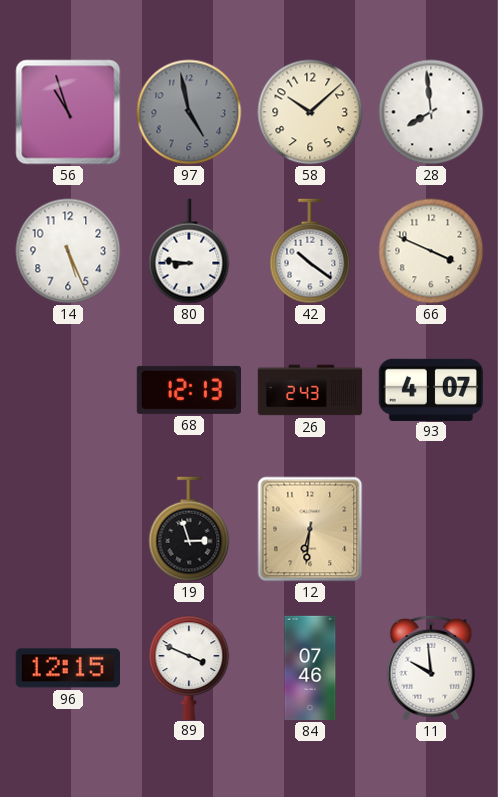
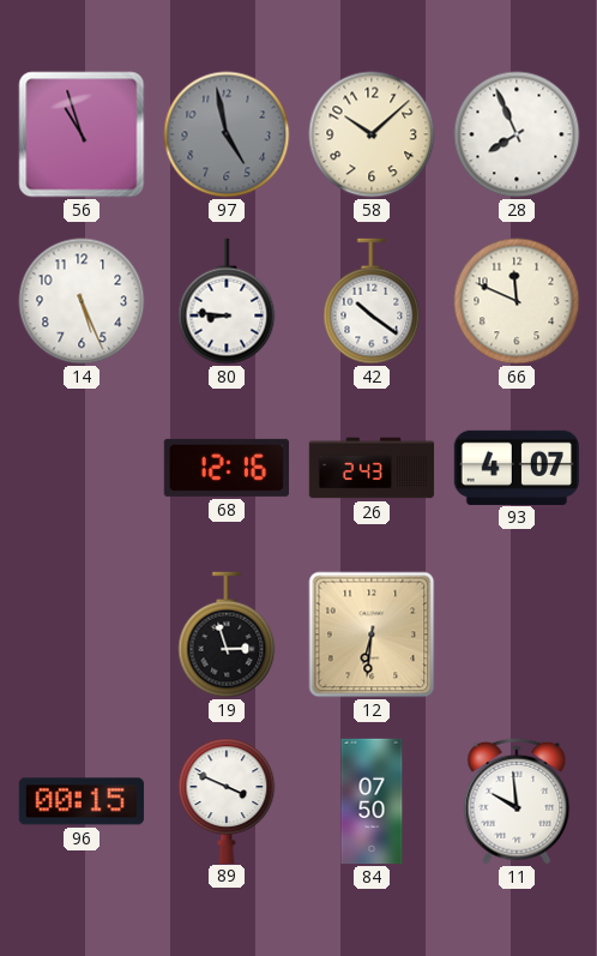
28: 7:59 -> 7:56 (517, 134)
66: 3:49 -> 11:49 (517, 301)
68: 12:13 -> 12:16 (225, 468)
96: 12:15 -> 00:15 (82, 801)
84: 07:46 -> 07:50 (372, 801)
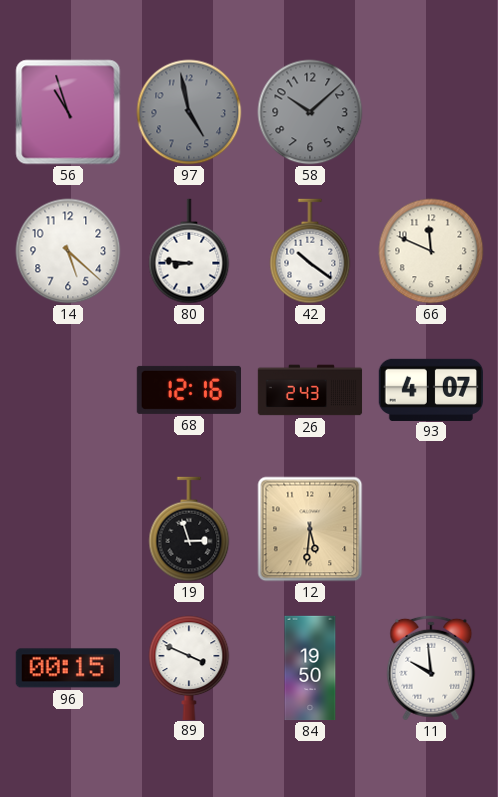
58 dial: cream -> grey (310, 112)
28: 7:56 -> none (517, 134)
14: 5:26 -> 5:22 (68, 251)
12: 6:31 -> 5:31 (310, 529)
84: 07:50 -> 19:50 (310, 668)
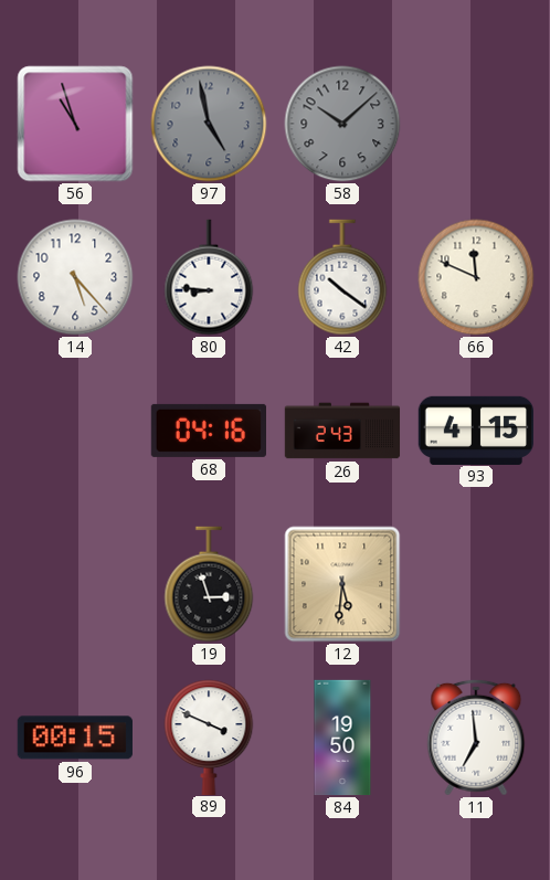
14: 5:22 -> 5:23 (75, 277)
68: 12:16 -> 04:16 (208, 431)
93: 4:07 -> 4:15 (475, 430)
11: 9:59 -> 6:59 (476, 738)
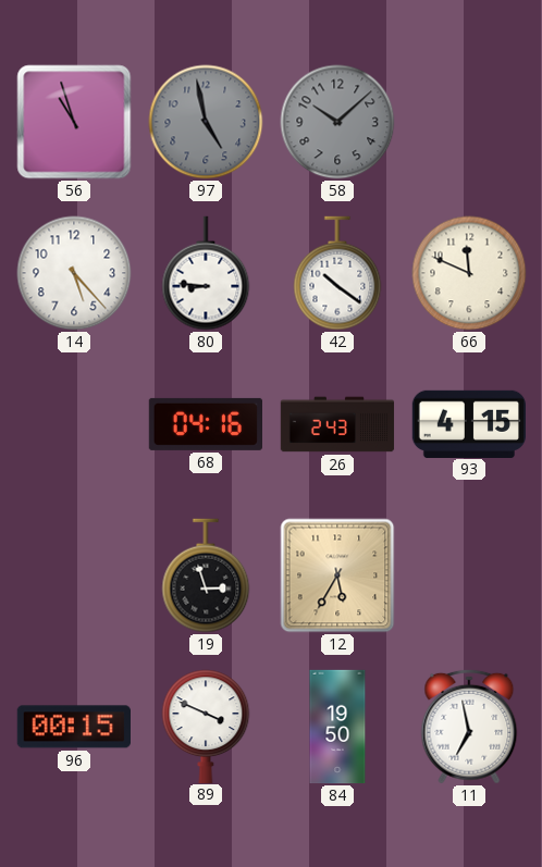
12: 5:31 -> 5:35 (337, 575)
11: 6:59 -> 6:58 (469, 727)
